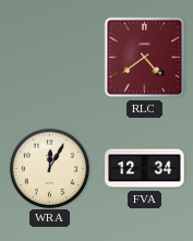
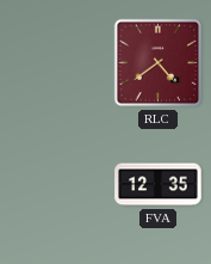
WRA: 12:05 -> none (49, 168)
FVA: 12:34 -> 12:35 (159, 185)
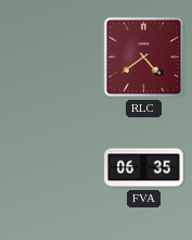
FVA: 12:35 -> 06:35 (144, 168)
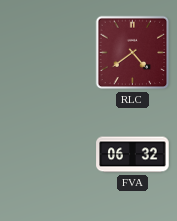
FVA: 06:35 -> 06:32 (133, 155)
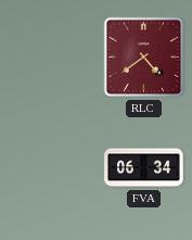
FVA: 06:32 -> 06:34 (144, 168)
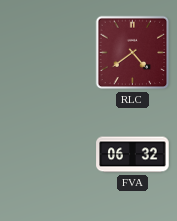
FVA: 06:34 -> 06:32 (133, 155)
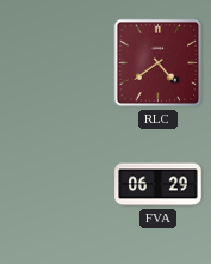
FVA: 06:32 -> 06:29 (159, 185)
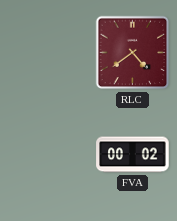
FVA: 06:29 -> 00:02 (133, 155)
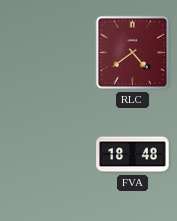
FVA: 00:02 -> 18:48 (133, 155)
